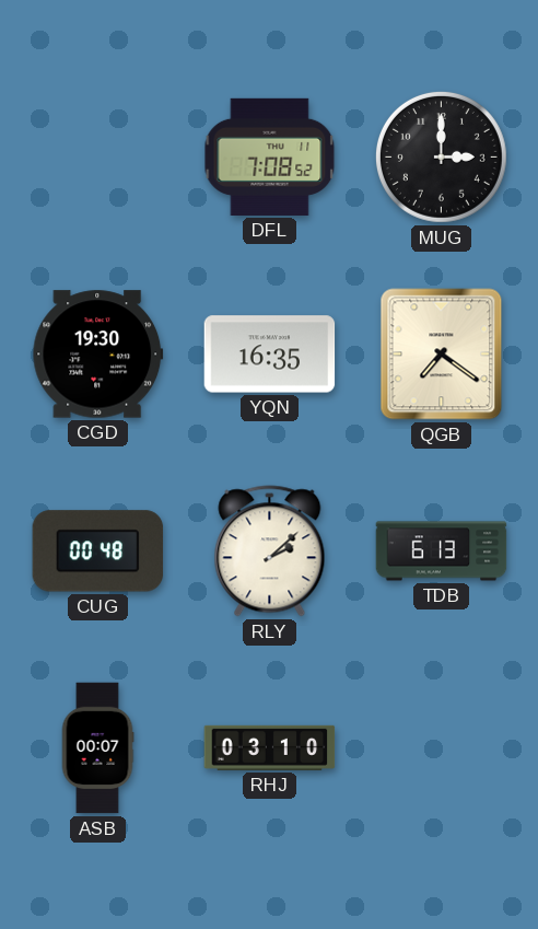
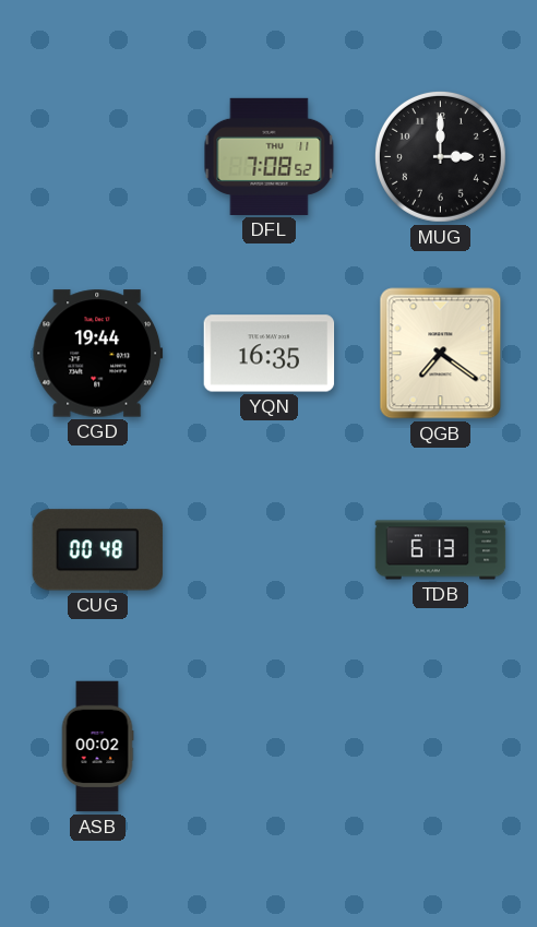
CGD: 19:30 -> 19:44 (98, 354)
RLY: 2:08 -> none (270, 551)
ASB: 00:07 -> 00:02 (97, 747)
RHJ: 03:10 -> none (270, 747)
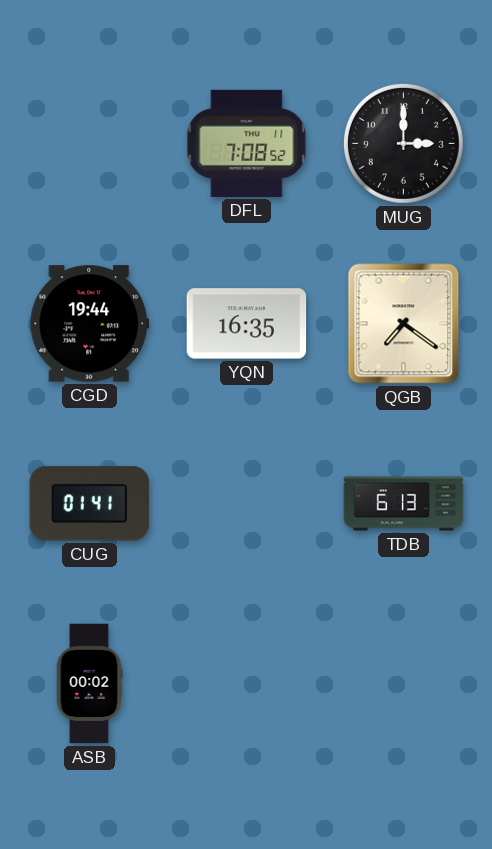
CUG: 00:48 -> 01:41 (90, 504)
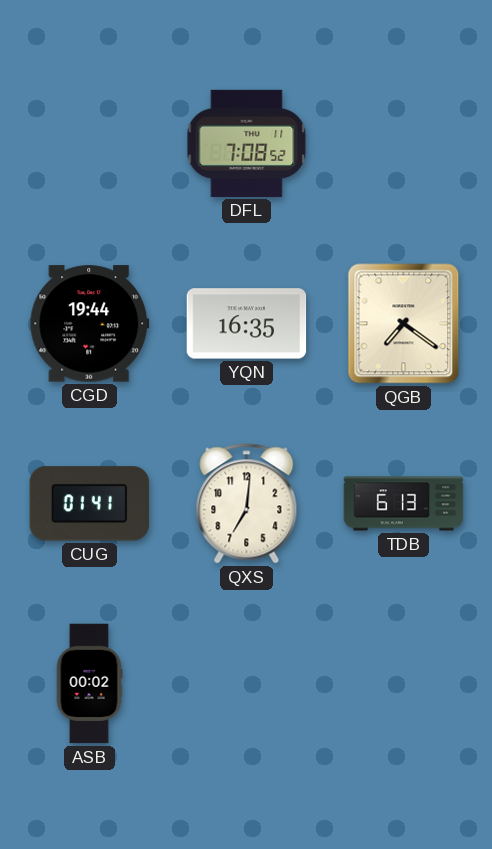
MUG: 3:00 -> none (403, 143)
QXS: none -> 7:01 (247, 504)
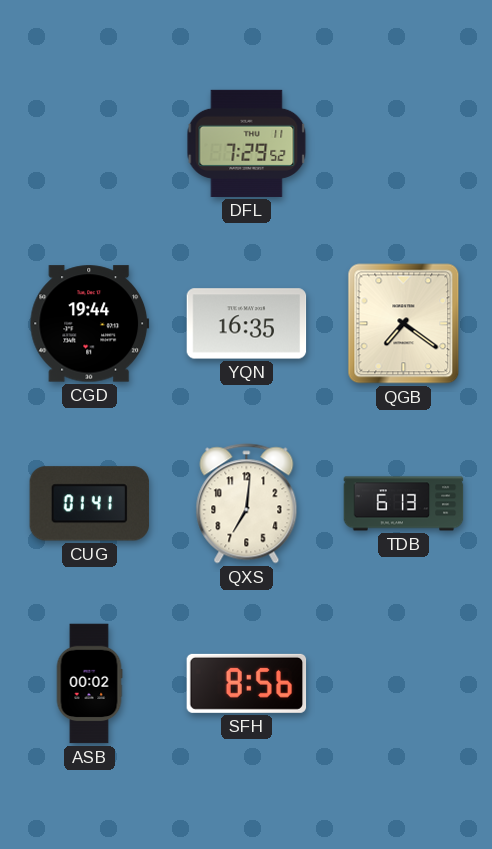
DFL: 7:08 -> 7:29 (247, 143)
SFH: none -> 8:56 (247, 683)
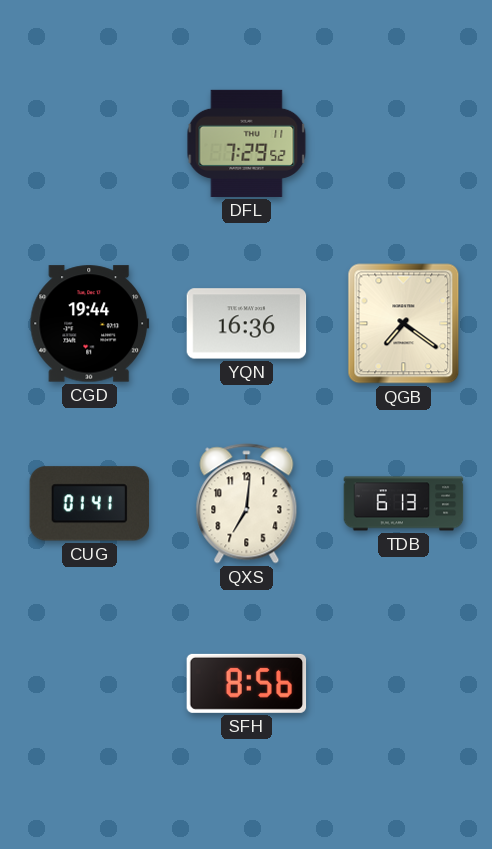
YQN: 16:35 -> 16:36 (247, 324)
ASB: 00:02 -> none (89, 684)
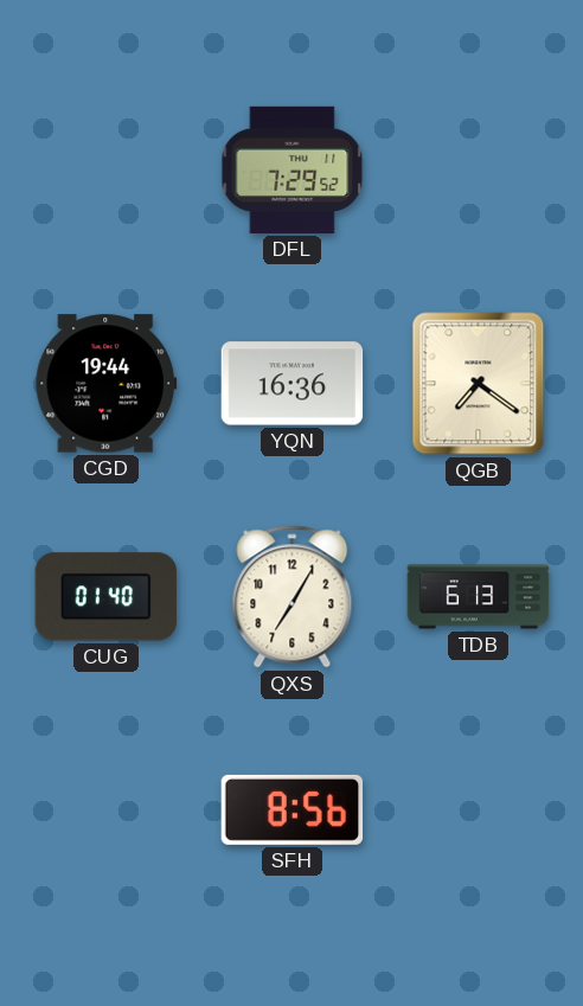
CUG: 01:41 -> 01:40 (107, 597)
QXS: 7:01 -> 7:05 (293, 597)
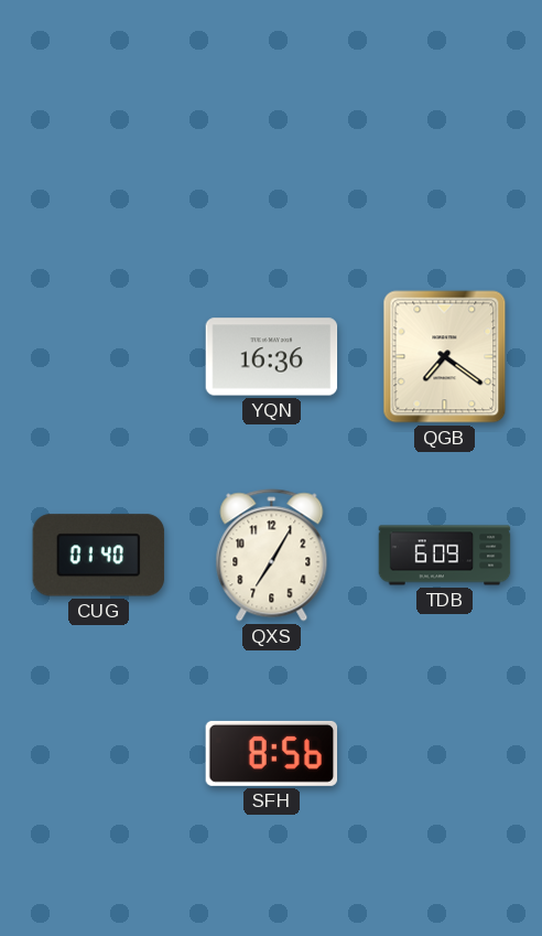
DFL: 7:29 -> none (293, 169)
CGD: 19:44 -> none (107, 384)
TDB: 6:13 -> 6:09 (445, 556)
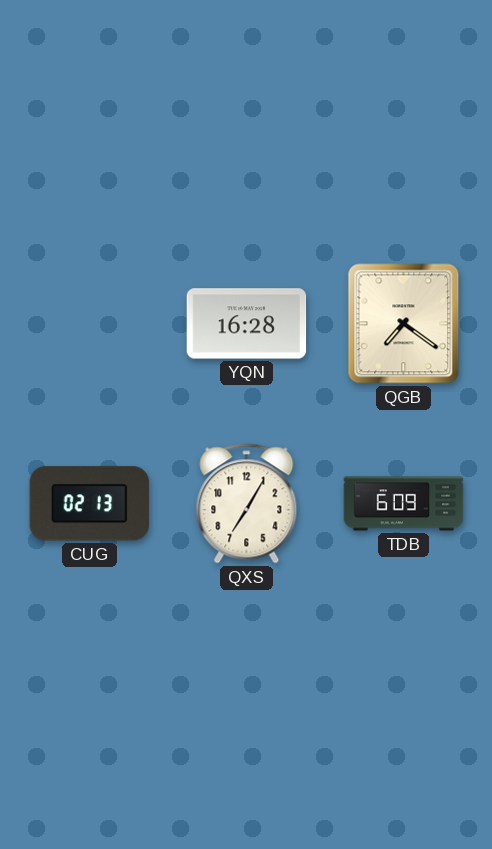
YQN: 16:36 -> 16:28 (247, 324)
CUG: 01:40 -> 02:13 (90, 504)
SFH: 8:56 -> none (272, 753)
